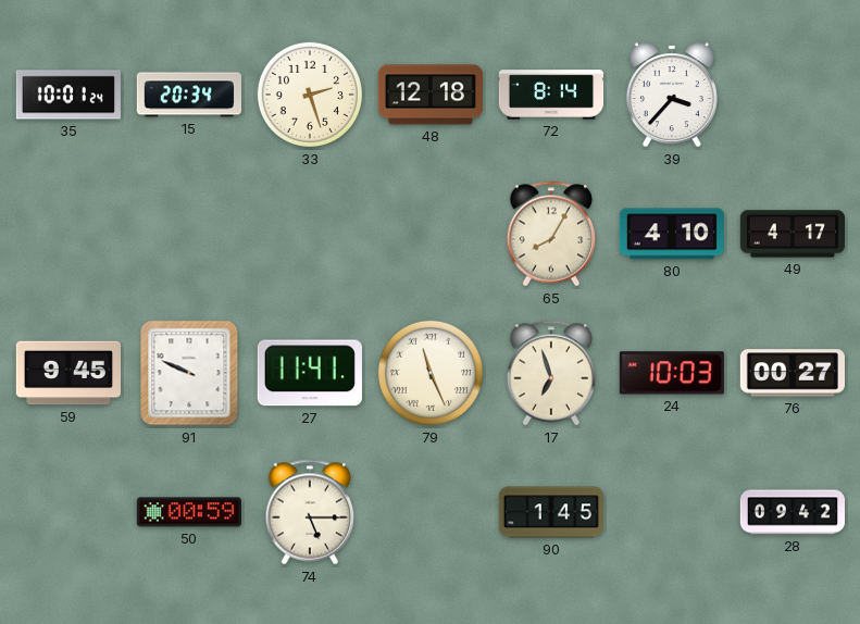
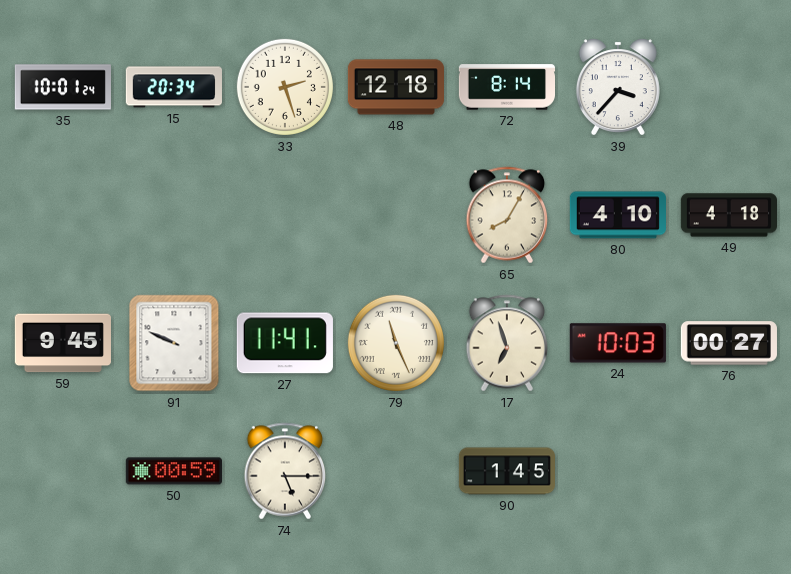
49: 4:17 -> 4:18 (728, 215)
28: 09:42 -> none (792, 512)
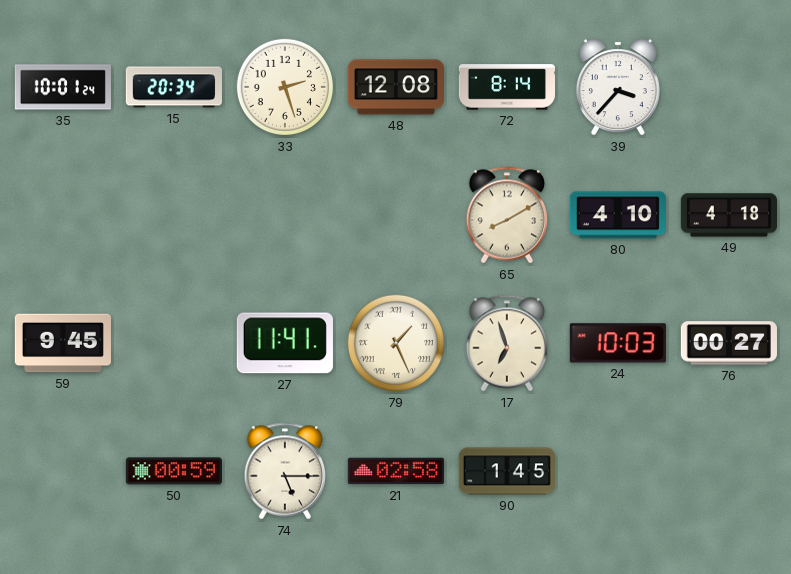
48: 12:18 -> 12:08 (395, 87)
65: 8:05 -> 8:10 (507, 215)
91: 9:49 -> none (174, 343)
79: 11:26 -> 1:26 (396, 343)
21: none -> 02:58 (396, 471)
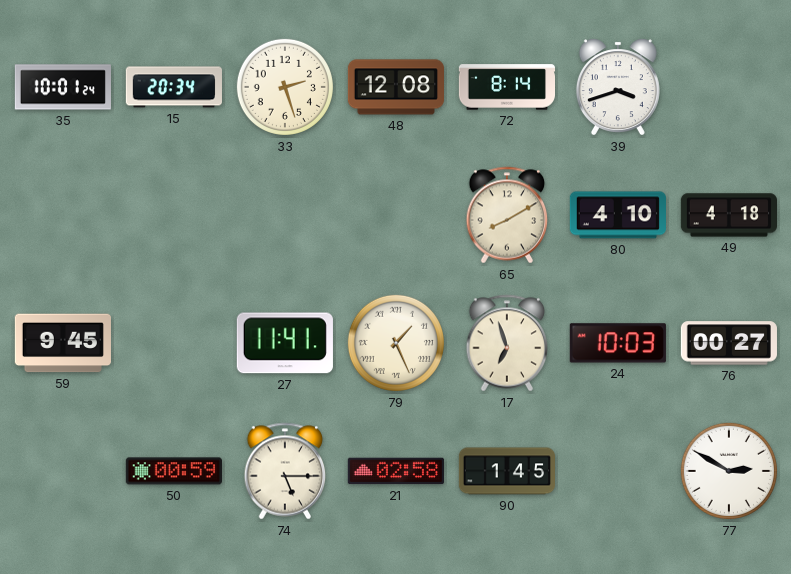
39: 3:37 -> 3:42 (618, 87)
77: none -> 2:50 (729, 471)
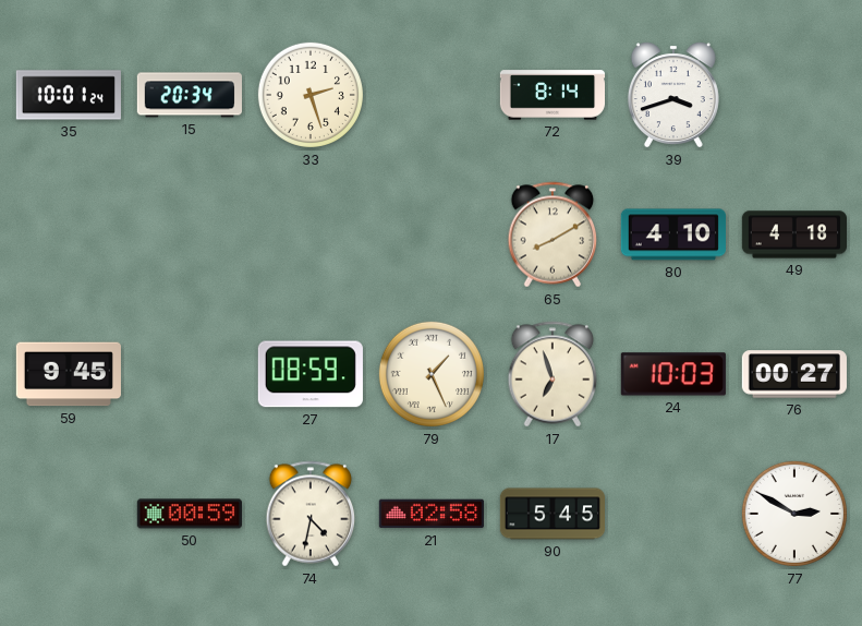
48: 12:08 -> none (395, 87)
27: 11:41 -> 08:59 (311, 374)
74: 5:15 -> 4:32 (311, 514)
90: 1:45 -> 5:45 (551, 514)
